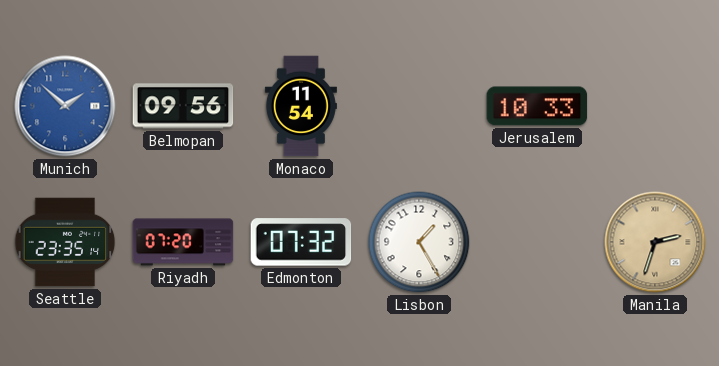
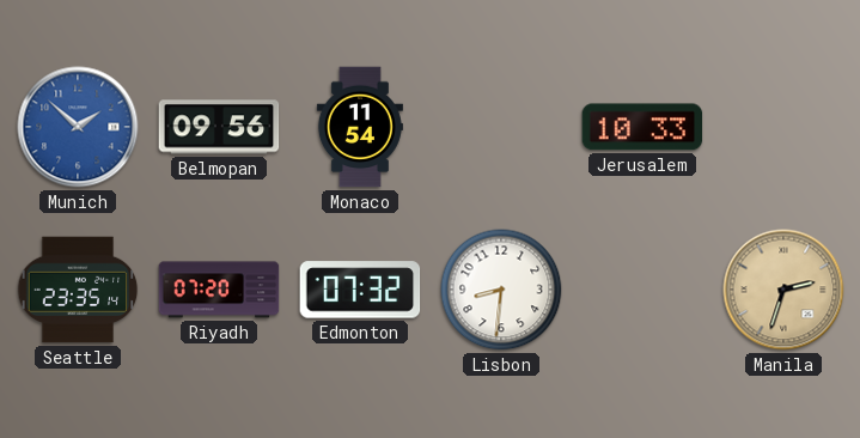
Lisbon: 1:25 -> 8:31 (501, 290)
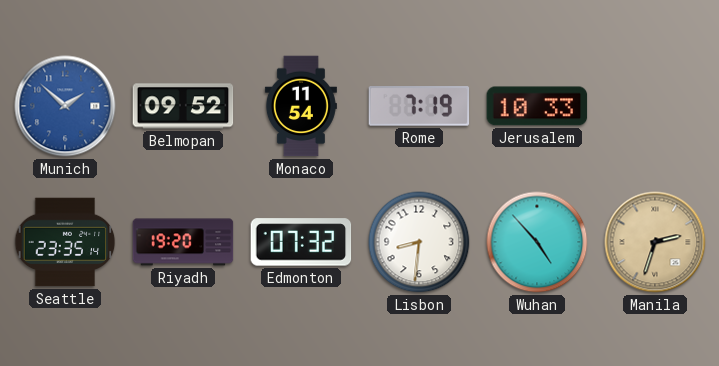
Belmopan: 09:56 -> 09:52 (183, 106)
Rome: none -> 7:19 (419, 107)
Riyadh: 07:20 -> 19:20 (183, 242)
Wuhan: none -> 4:53 (537, 242)
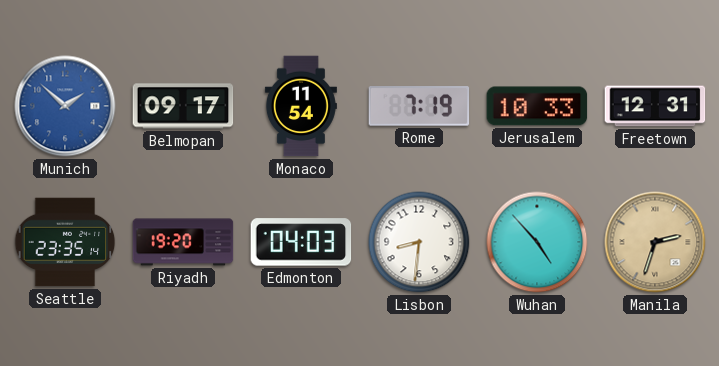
Belmopan: 09:52 -> 09:17 (183, 106)
Freetown: none -> 12:31 (655, 106)
Edmonton: 07:32 -> 04:03 (301, 242)
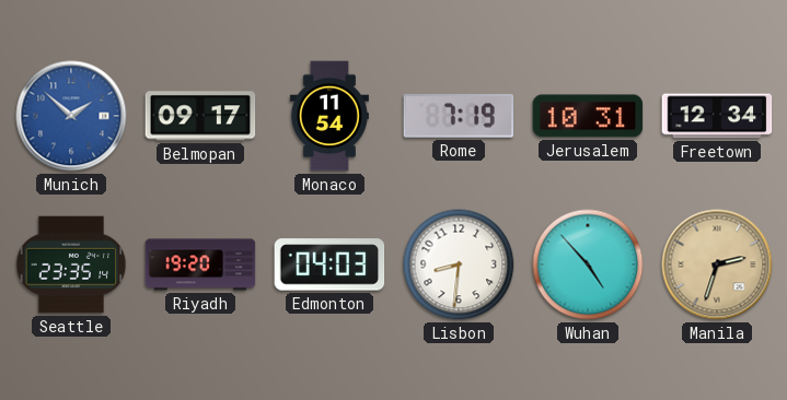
Jerusalem: 10:33 -> 10:31 (588, 116)
Freetown: 12:31 -> 12:34 (717, 116)
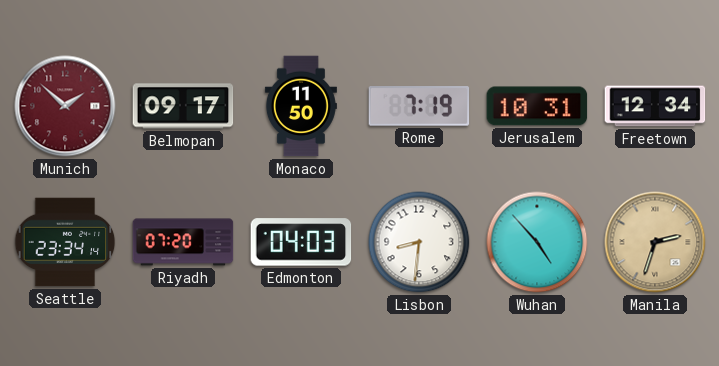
Munich dial: blue -> burgundy (65, 106)
Monaco: 11:54 -> 11:50 (301, 106)
Seattle: 23:35 -> 23:34 (65, 242)
Riyadh: 19:20 -> 07:20 (183, 242)
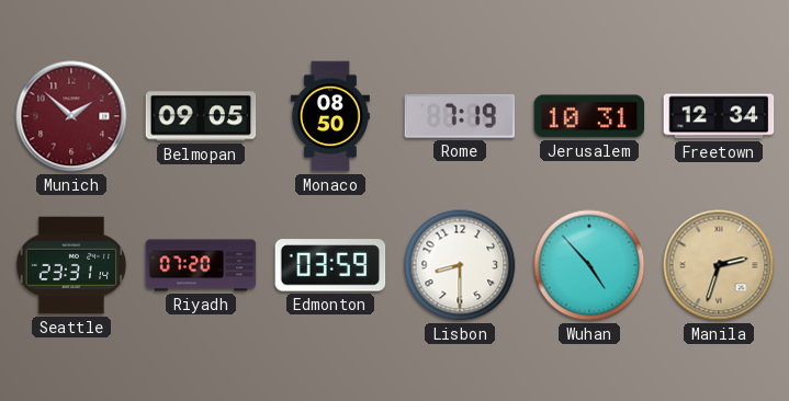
Belmopan: 09:17 -> 09:05 (201, 116)
Monaco: 11:50 -> 08:50 (330, 116)
Seattle: 23:34 -> 23:31 (71, 265)
Edmonton: 04:03 -> 03:59 (330, 265)
Lisbon: 8:31 -> 8:30 (460, 265)
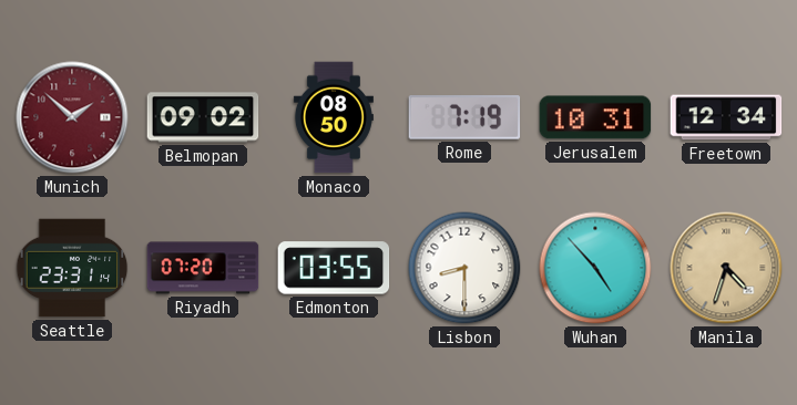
Belmopan: 09:05 -> 09:02 (203, 117)
Edmonton: 03:59 -> 03:55 (334, 268)
Manila: 2:33 -> 4:33 (726, 268)
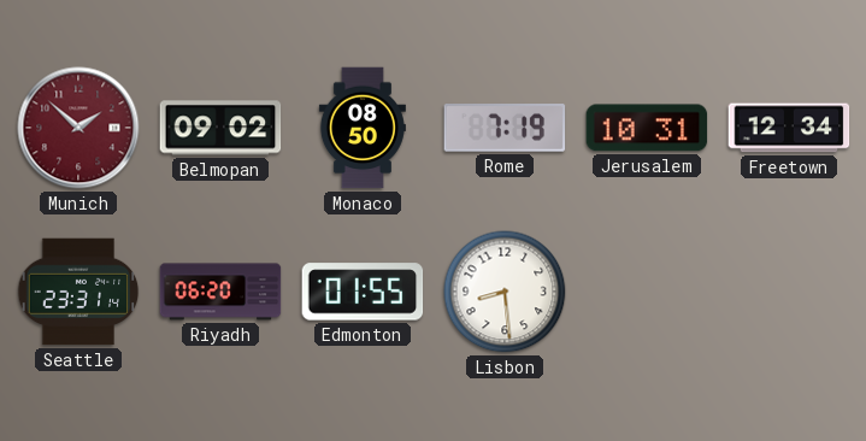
Riyadh: 07:20 -> 06:20 (220, 292)
Edmonton: 03:55 -> 01:55 (363, 292)
Lisbon: 8:30 -> 8:29 (505, 292)
Wuhan: 4:53 -> none (595, 268)
Manila: 4:33 -> none (726, 268)
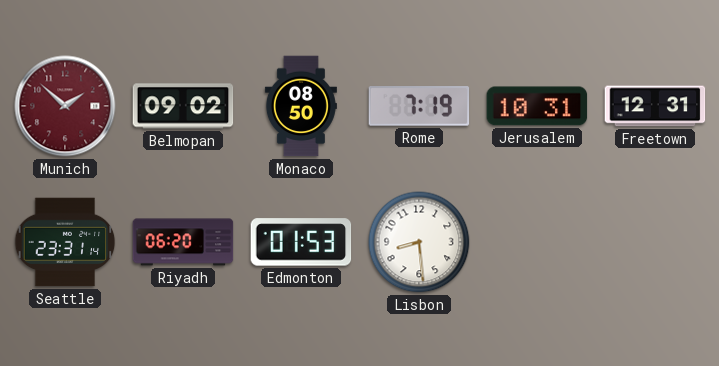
Freetown: 12:34 -> 12:31 (655, 106)
Edmonton: 01:55 -> 01:53 (301, 242)
